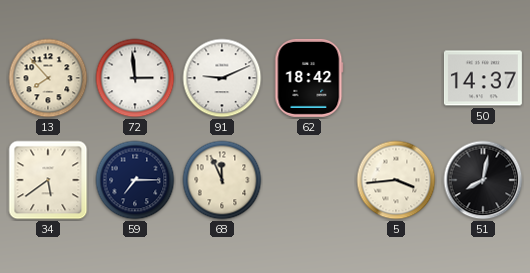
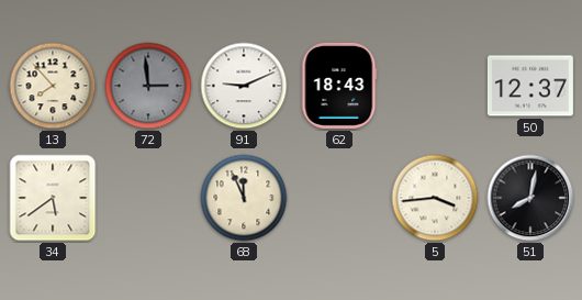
72 dial: white -> grey (148, 86)
62: 18:42 -> 18:43 (339, 86)
50: 14:37 -> 12:37 (530, 86)
59: 7:15 -> none (135, 180)
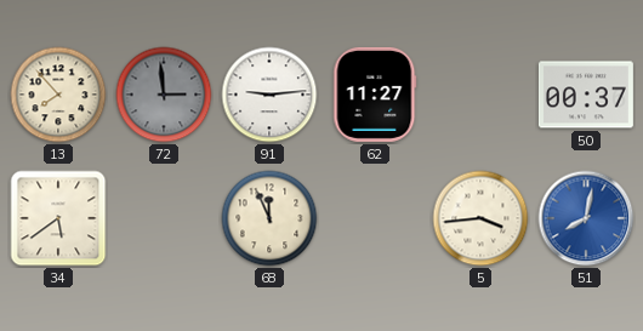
91: 9:11 -> 9:14 (269, 95)
62: 18:43 -> 11:27 (375, 95)
50: 12:37 -> 00:37 (586, 95)
51 dial: black -> blue (586, 218)
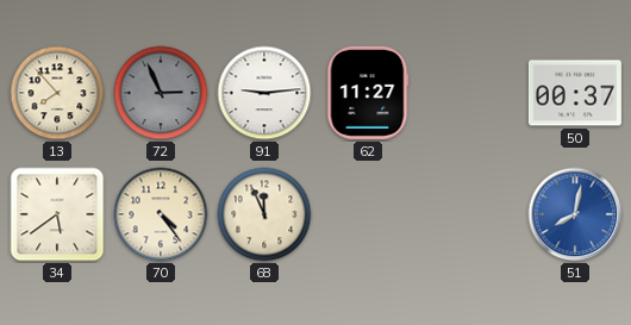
72: 2:59 -> 2:56 (161, 93)
70: none -> 4:24 (161, 214)
5: 3:44 -> none (480, 218)
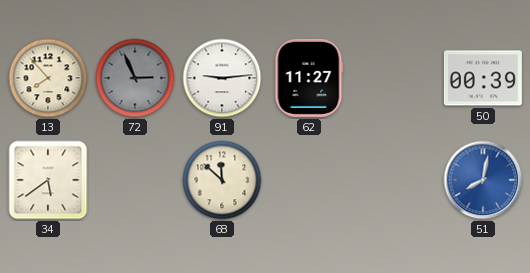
50: 00:37 -> 00:39 (483, 78)
70: 4:24 -> none (161, 214)
68: 11:56 -> 11:52 (222, 180)
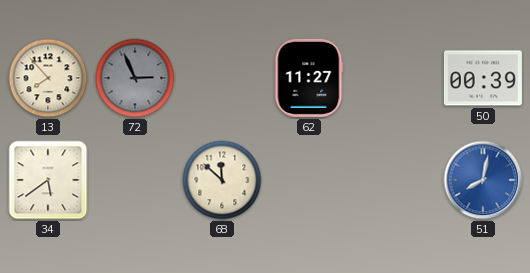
91: 9:14 -> none (222, 78)
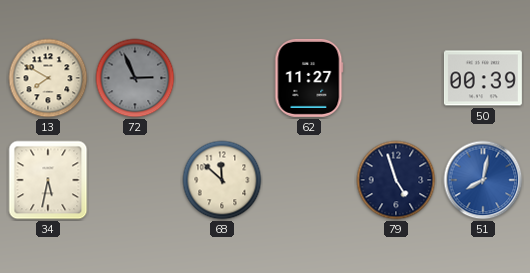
13: 7:53 -> 7:50 (48, 78)
34: 5:39 -> 5:32 (48, 180)
79: none -> 4:57 (396, 180)
